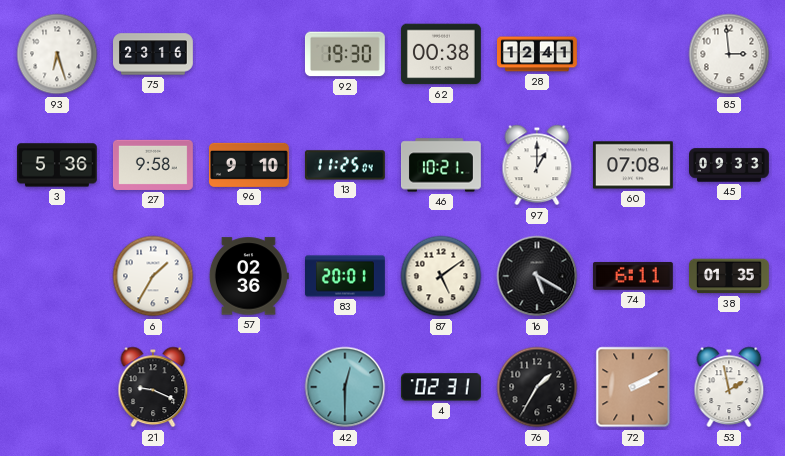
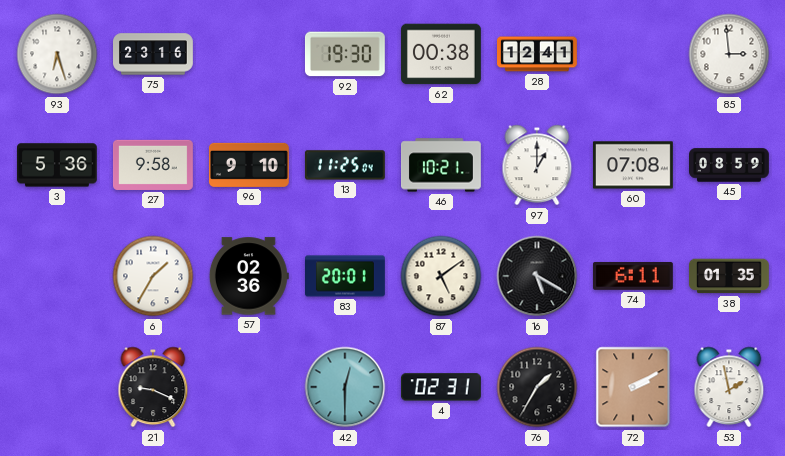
45: 09:33 -> 08:59 (730, 165)
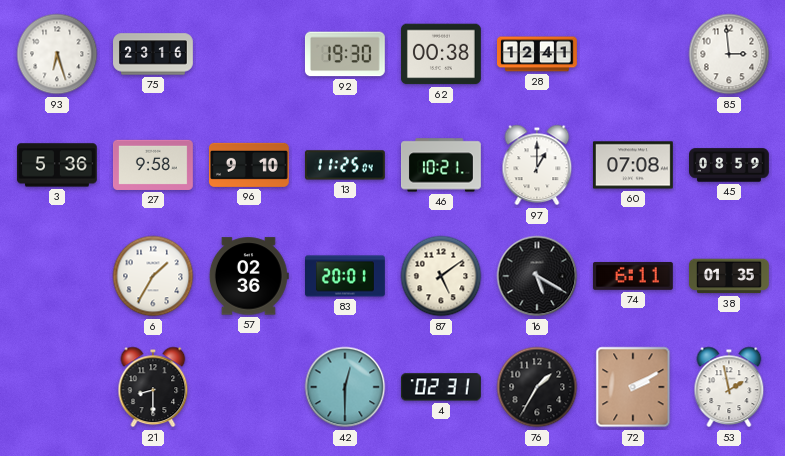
21: 9:19 -> 8:30 (153, 387)
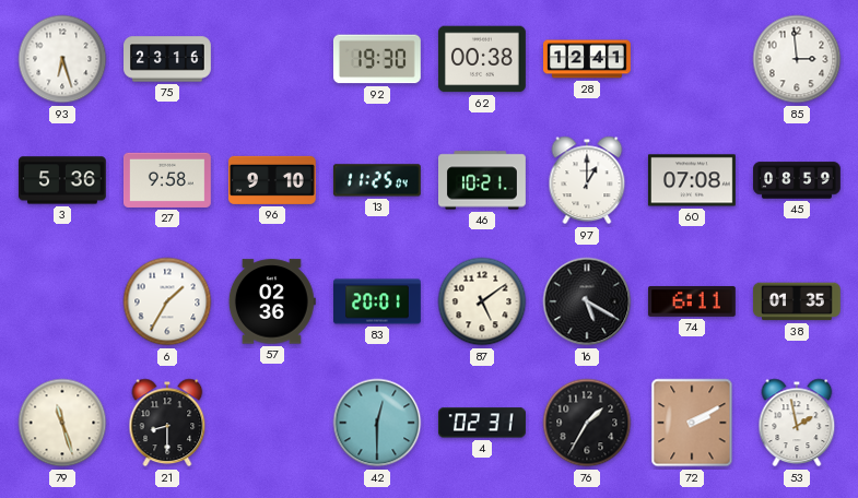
79: none -> 11:27 (62, 423)
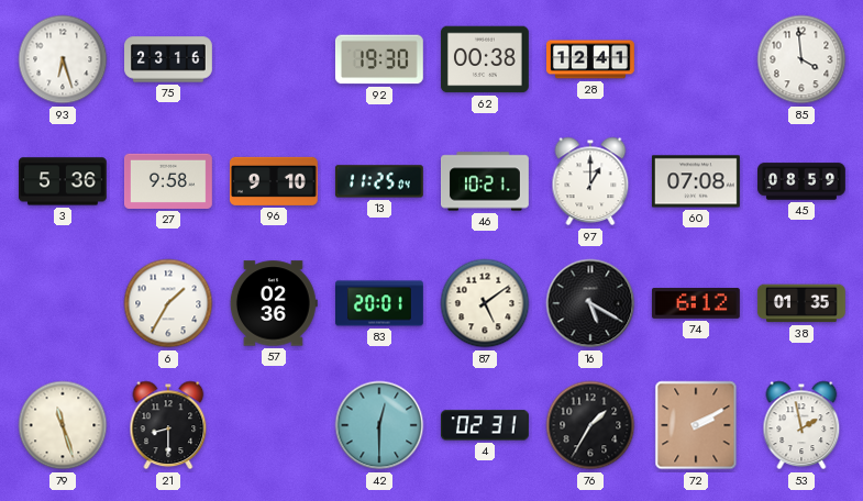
85: 2:59 -> 3:59 (801, 59)
74: 6:11 -> 6:12 (696, 304)
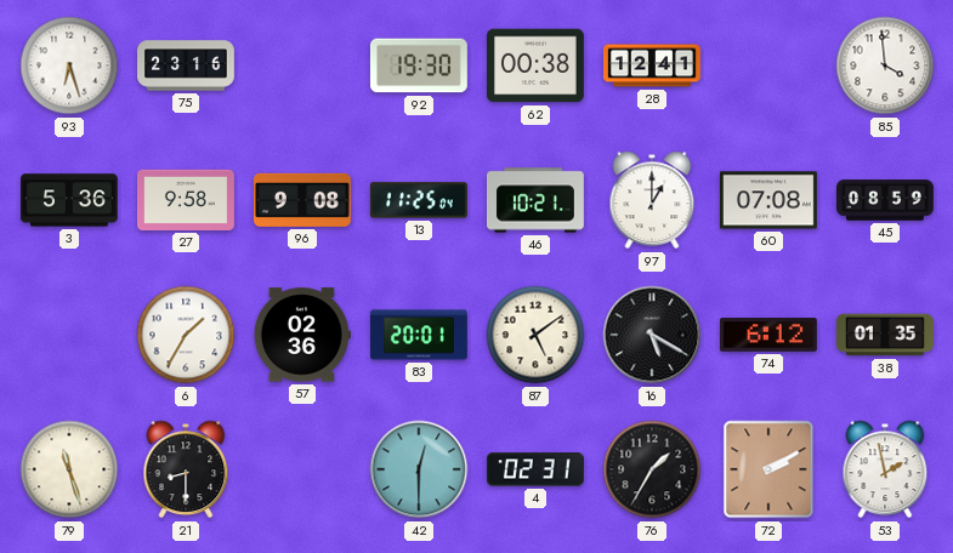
96: 9:10 -> 9:08 (302, 200)
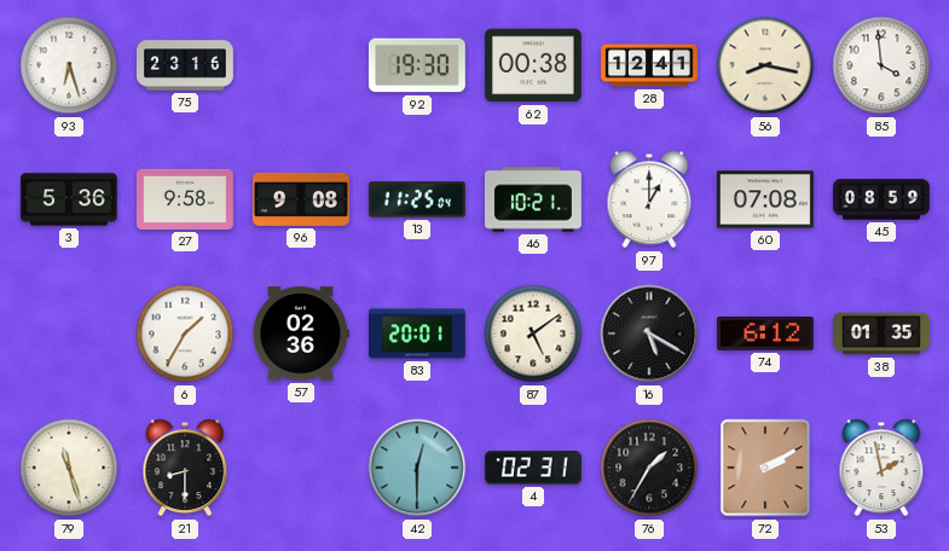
56: none -> 8:17 (765, 65)
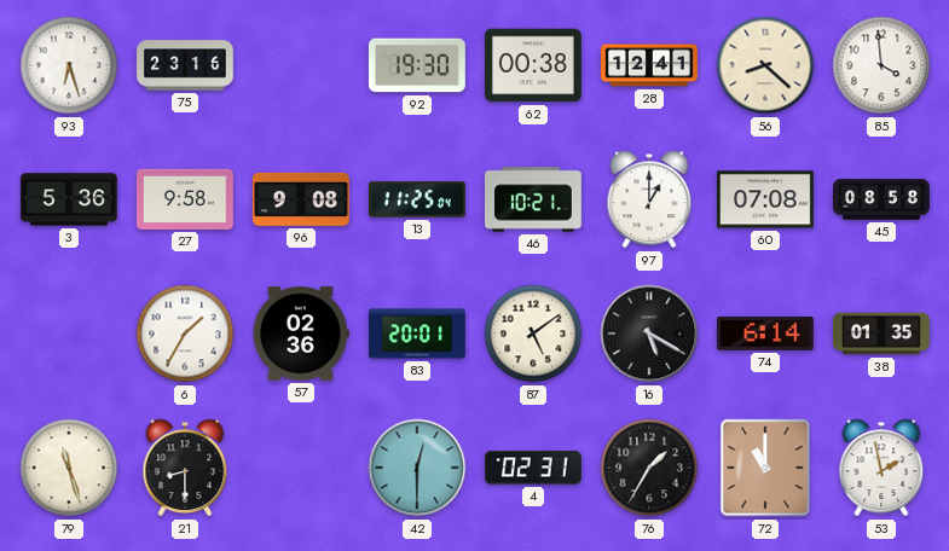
56: 8:17 -> 8:22 (765, 65)
45: 08:59 -> 08:58 (883, 199)
74: 6:12 -> 6:14 (765, 335)
72: 2:10 -> 11:00 (765, 468)
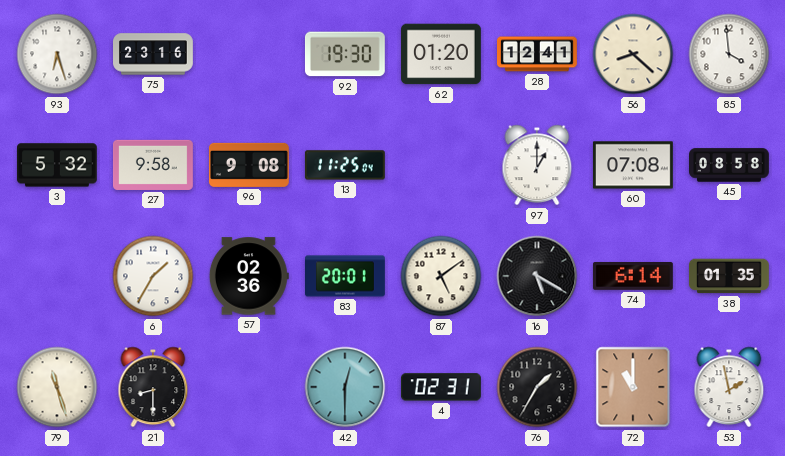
62: 00:38 -> 01:20 (441, 54)
3: 5:36 -> 5:32 (57, 165)
46: 10:21 -> none (534, 199)
